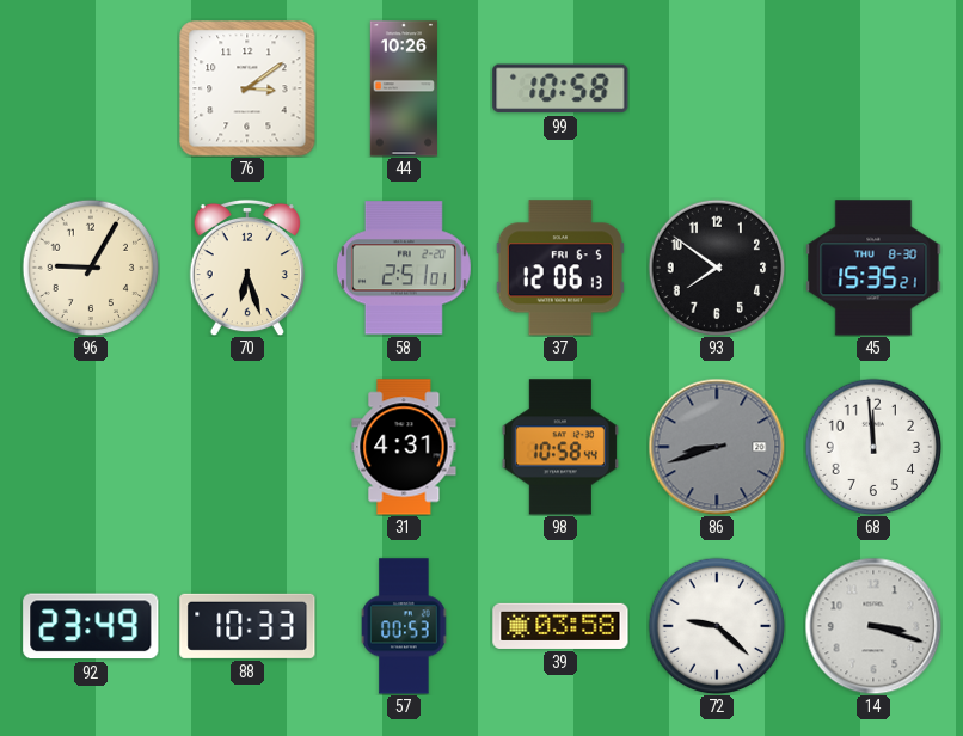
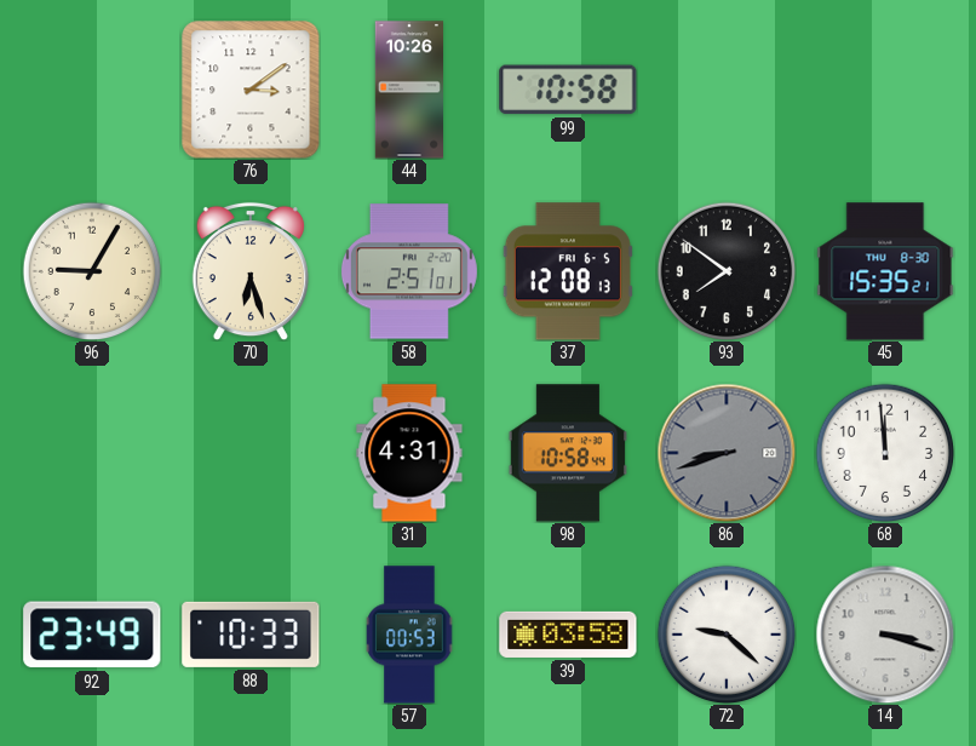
37: 12:06 -> 12:08 (568, 271)
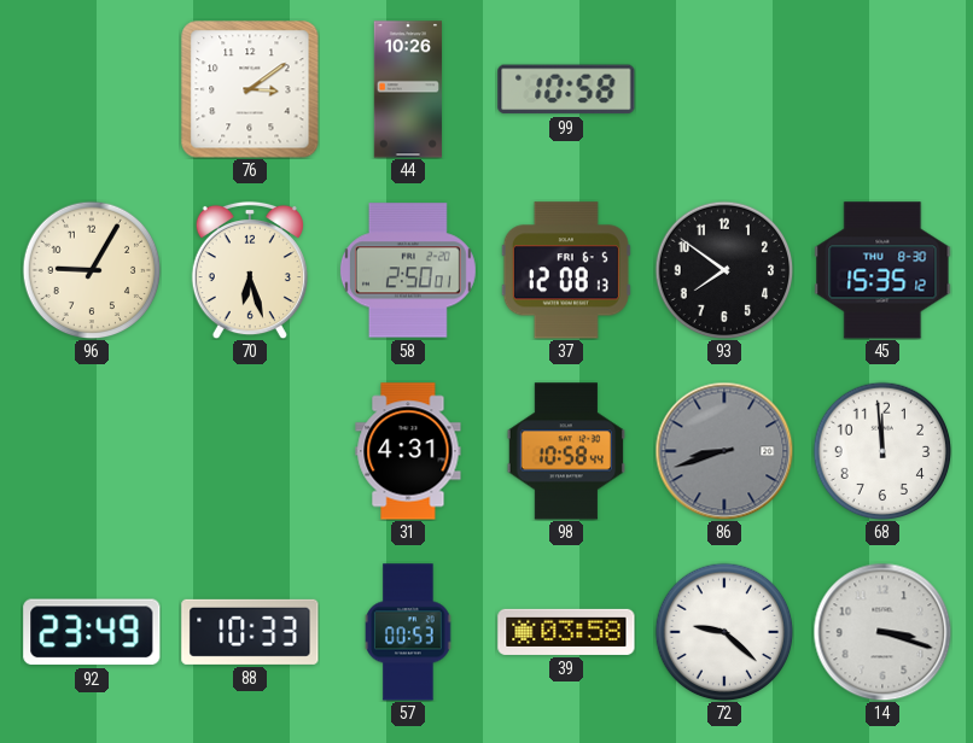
58: 2:51 -> 2:50 (408, 270)
45: 15:35:21 -> 15:35:12 (882, 270)
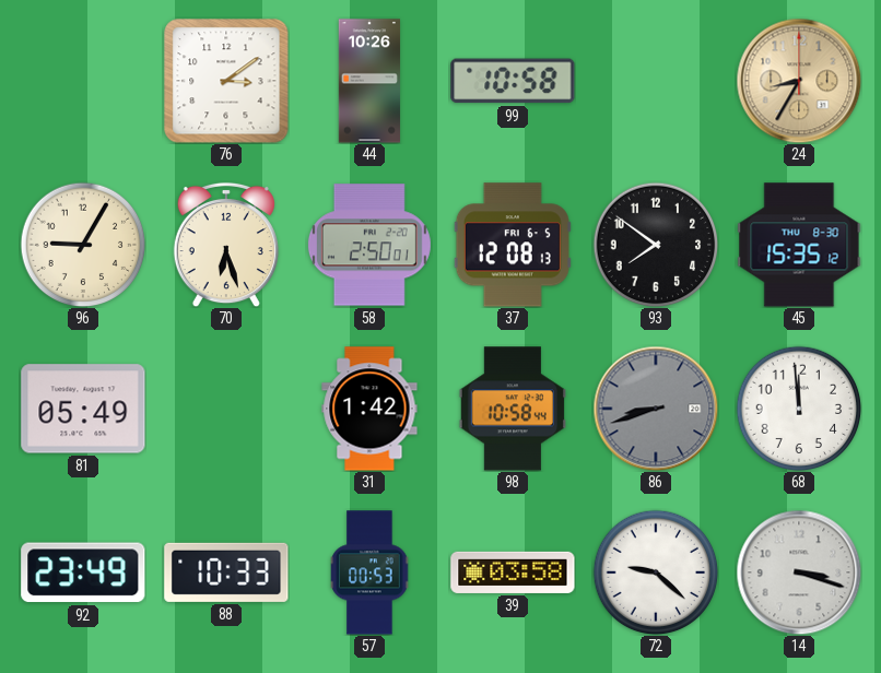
24: none -> 8:35 (799, 81)
81: none -> 05:49 (83, 409)
31: 4:31 -> 1:42 (369, 409)
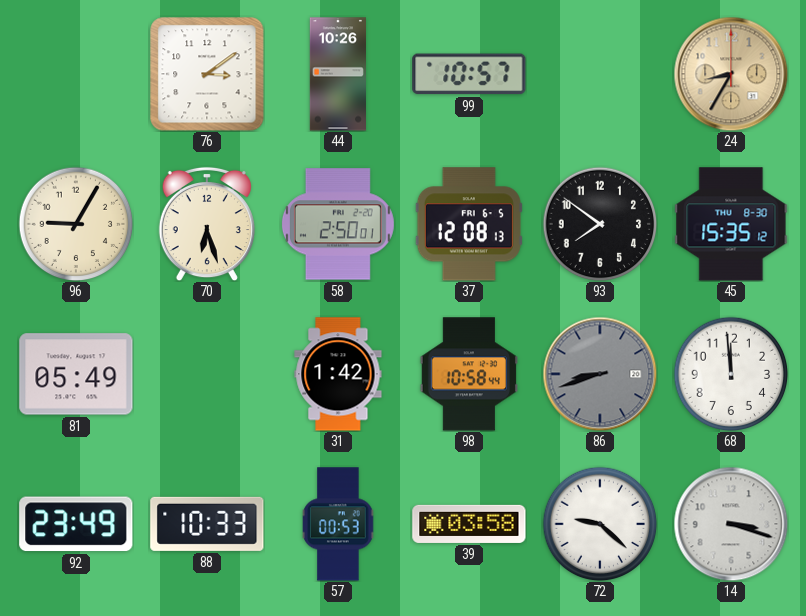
99: 10:58 -> 10:57 (469, 74)
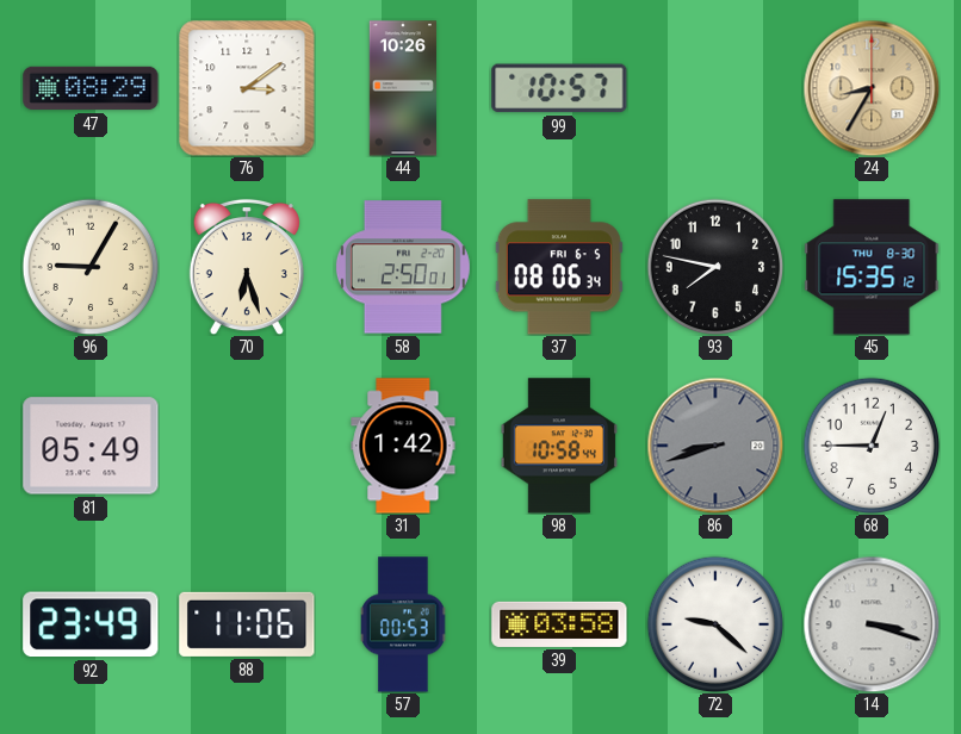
47: none -> 08:29 (91, 88)
37: 12:08 -> 08:06 (559, 267)
93: 7:51 -> 7:47 (715, 267)
68: 11:59 -> 12:45 (872, 446)
88: 10:33 -> 11:06 (247, 624)
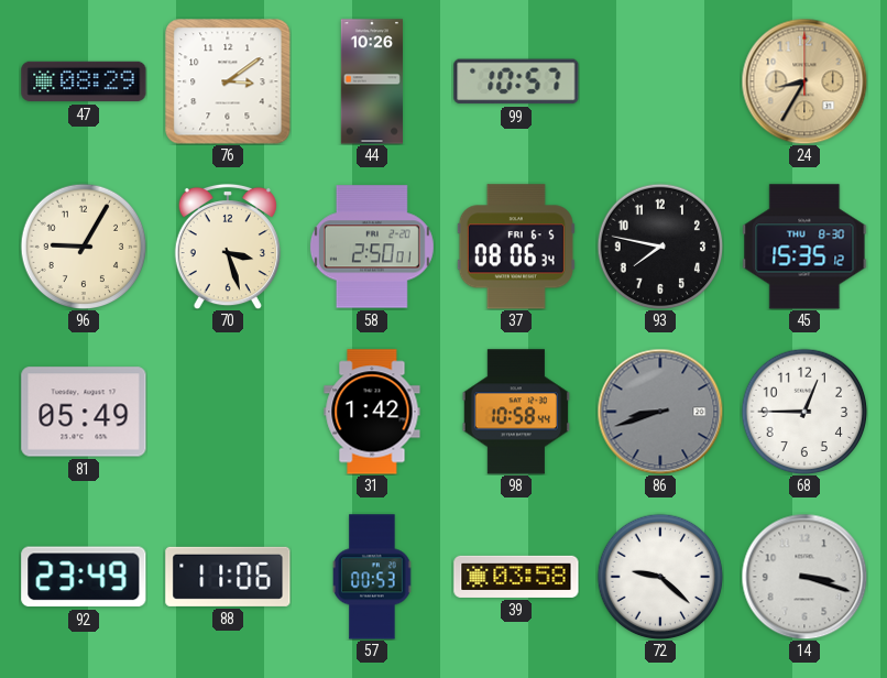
70: 6:27 -> 3:27 (228, 247)
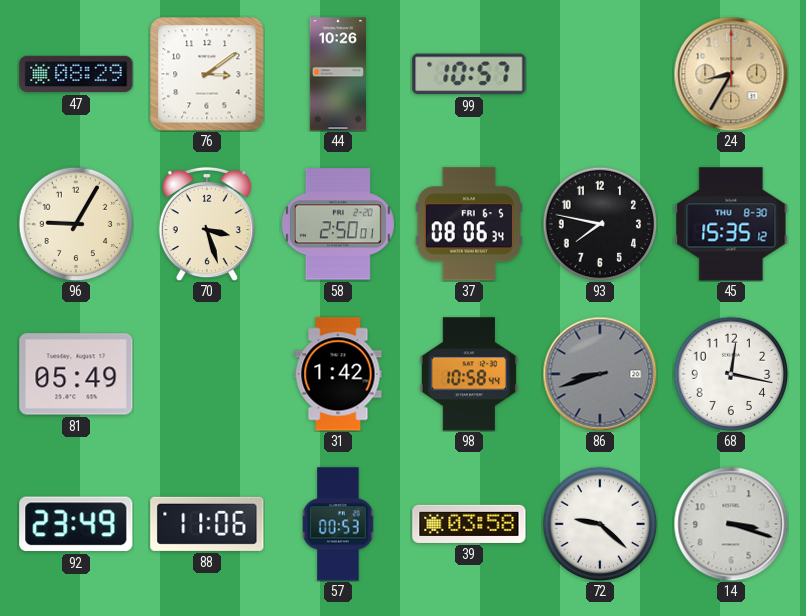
68: 12:45 -> 12:17 (731, 374)
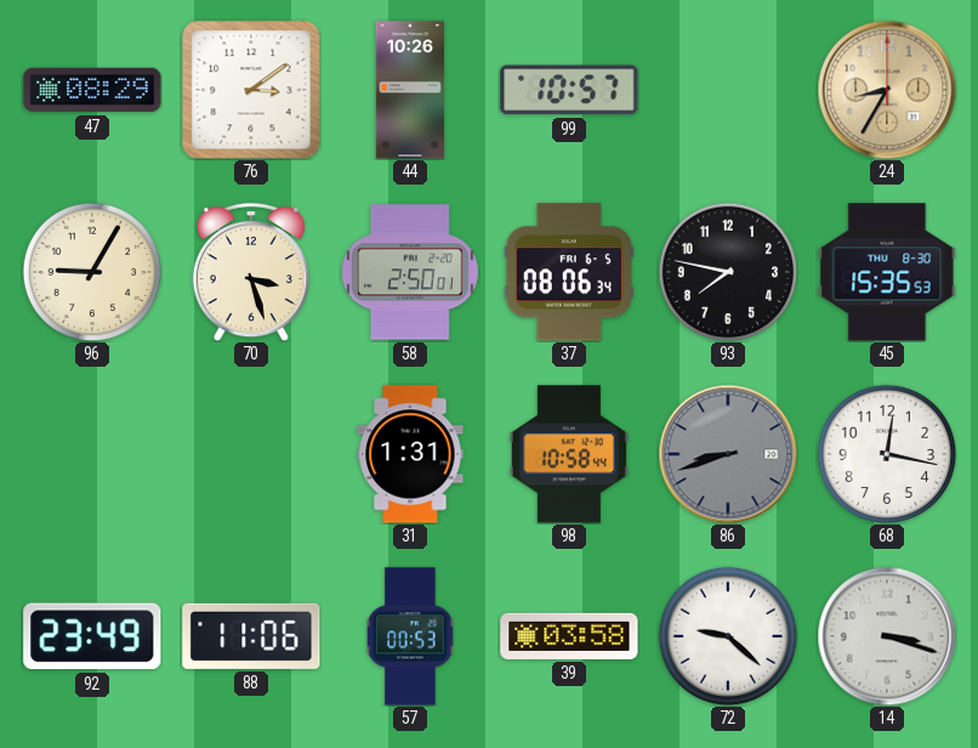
45: 15:35:12 -> 15:35:53 (887, 272)
81: 05:49 -> none (76, 374)
31: 1:42 -> 1:31 (410, 454)
